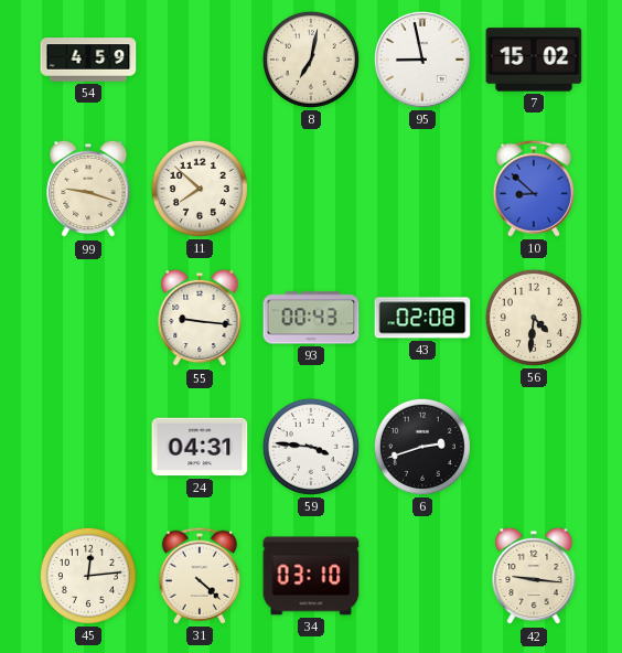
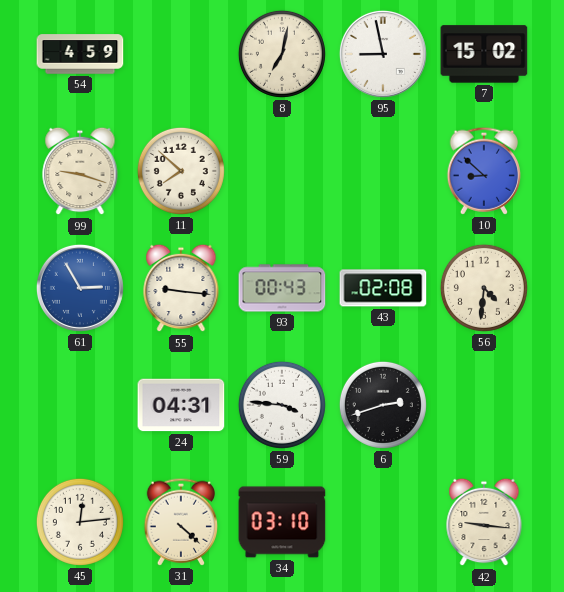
61: none -> 2:55 (80, 288)
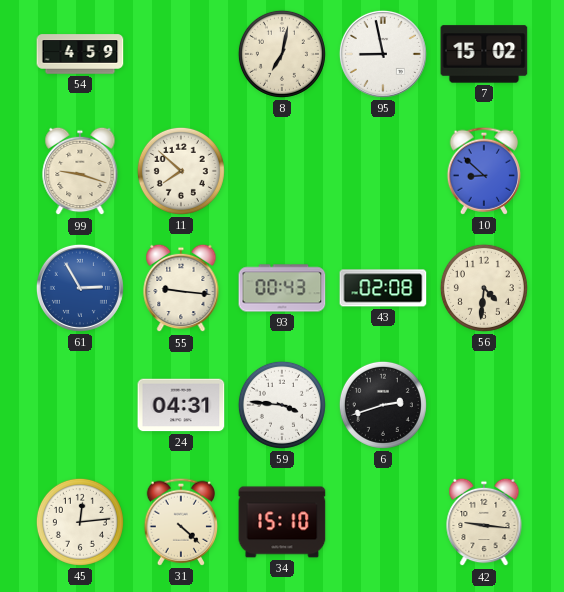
34: 03:10 -> 15:10 (282, 522)
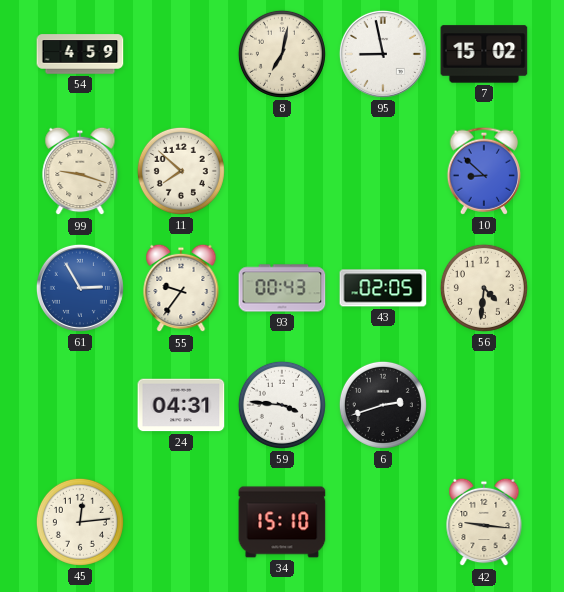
55: 9:16 -> 9:36 (181, 288)
43: 02:08 -> 02:05 (383, 288)
31: 4:22 -> none (180, 522)
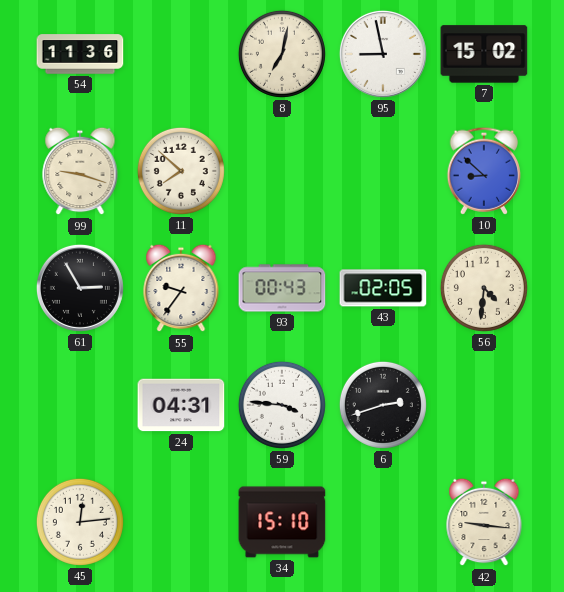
54: 4:59 -> 11:36 (80, 54)
61 dial: blue -> black (80, 288)
